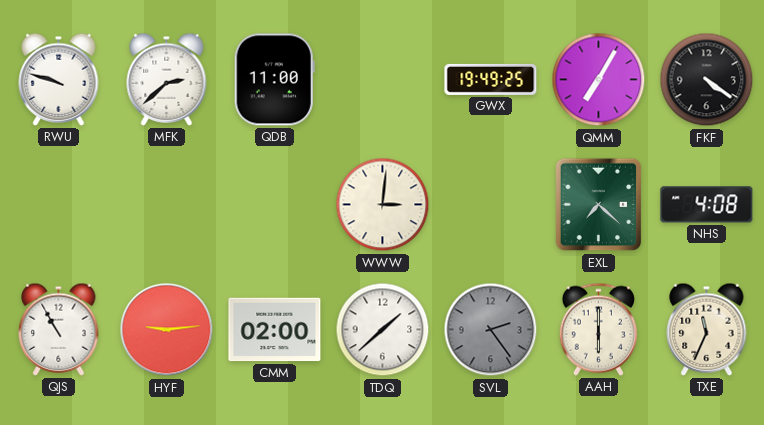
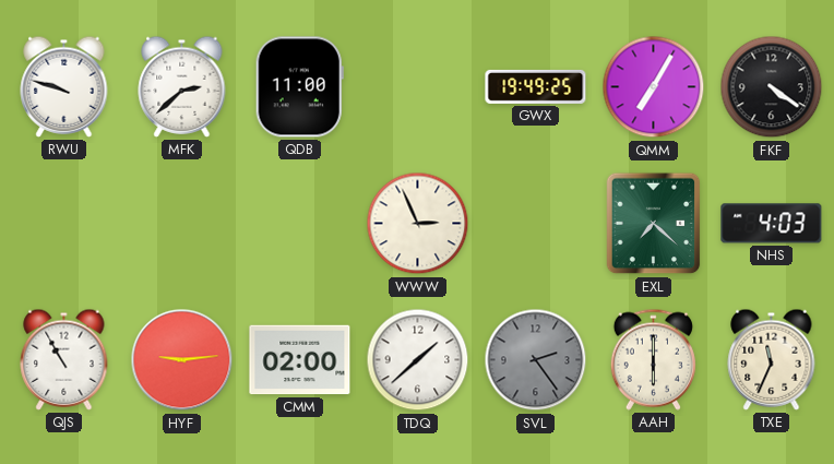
WWW: 3:01 -> 2:56 (418, 224)
NHS: 4:08 -> 4:03 (772, 224)
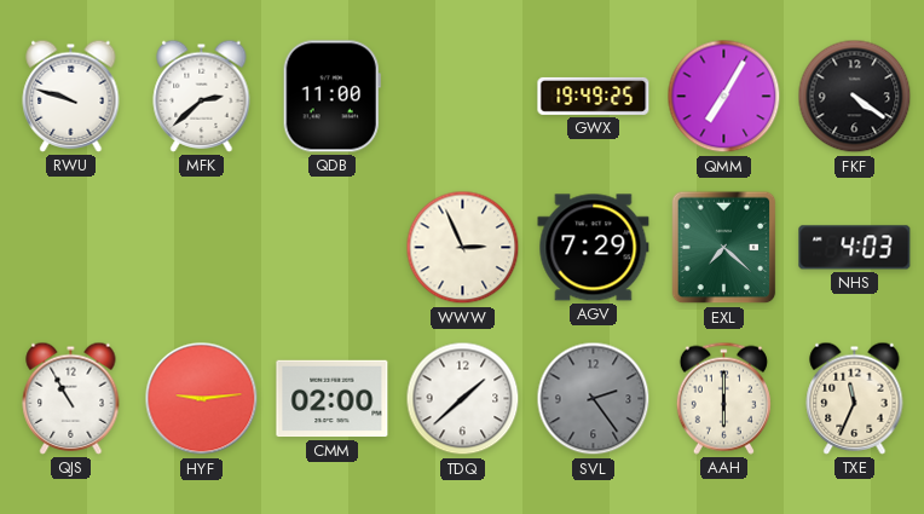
AGV: none -> 7:29 (594, 248)
